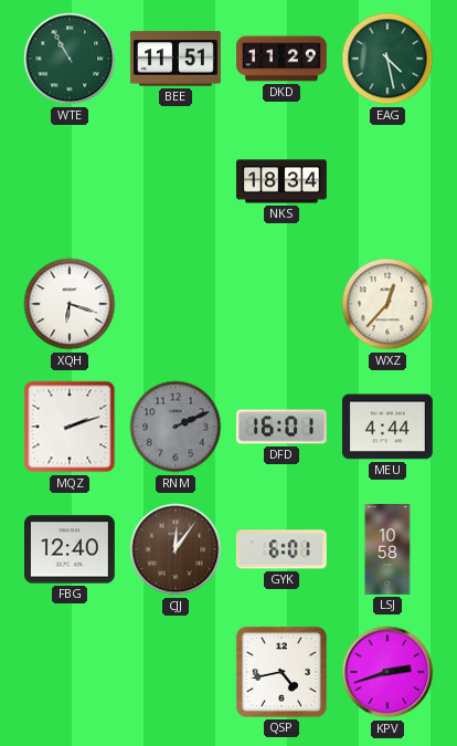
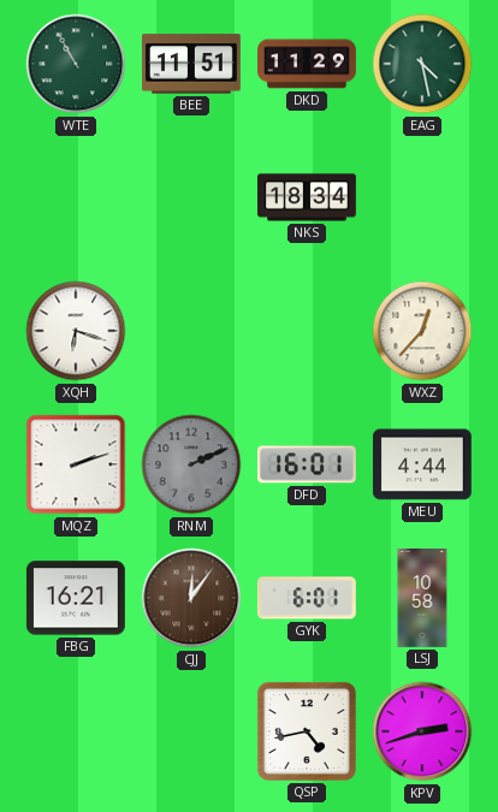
FBG: 12:40 -> 16:21 (76, 598)
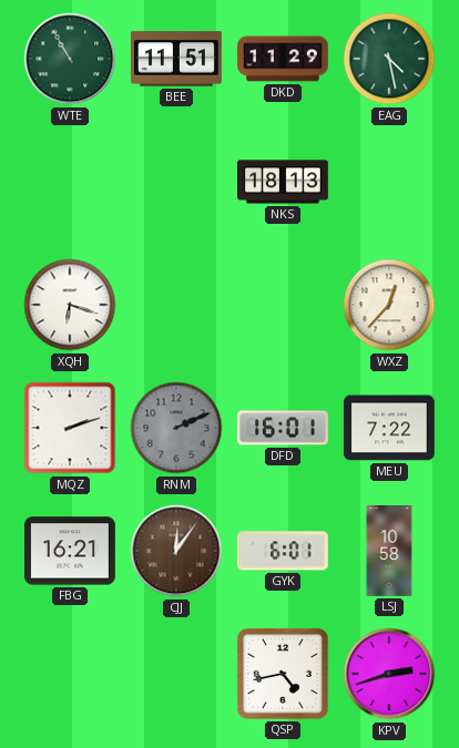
NKS: 18:34 -> 18:13 (284, 182)
MEU: 4:44 -> 7:22 (389, 428)
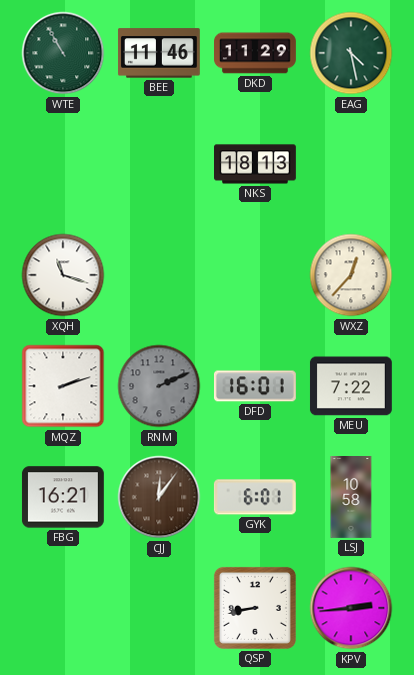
BEE: 11:51 -> 11:46 (159, 53)
XQH: 6:18 -> 11:18 (63, 275)
QSP: 4:43 -> 8:43 (255, 608)
KPV: 2:42 -> 2:44 (351, 608)
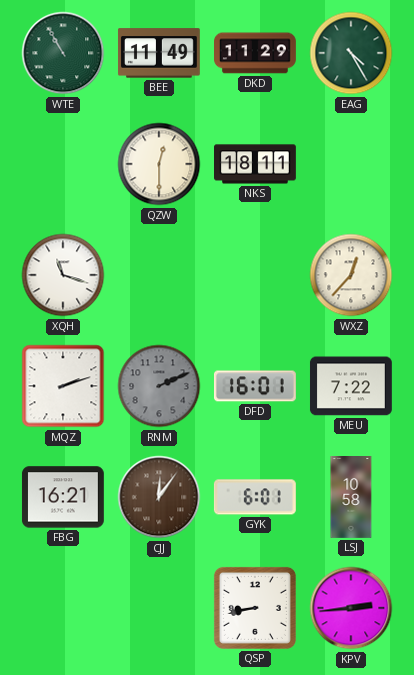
BEE: 11:46 -> 11:49 (159, 53)
EAG: 4:28 -> 4:25 (351, 53)
QZW: none -> 12:30 (159, 164)
NKS: 18:13 -> 18:11 (256, 164)
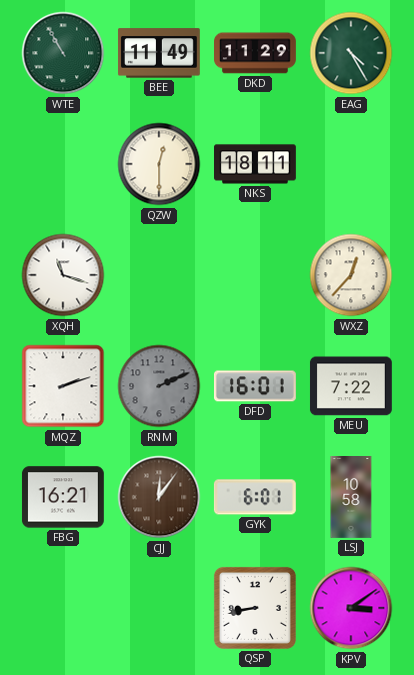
KPV: 2:44 -> 3:09 (351, 608)
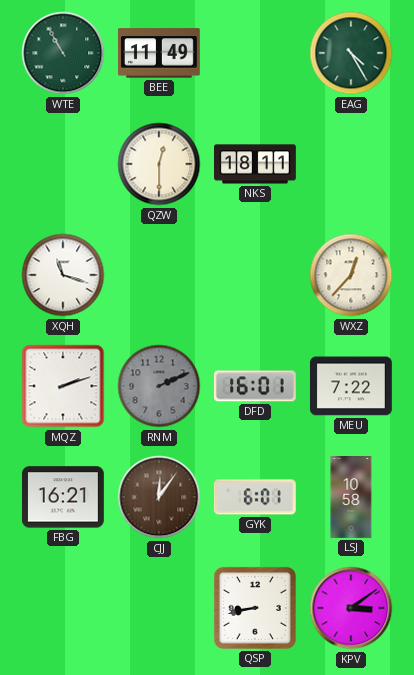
DKD: 11:29 -> none (256, 53)
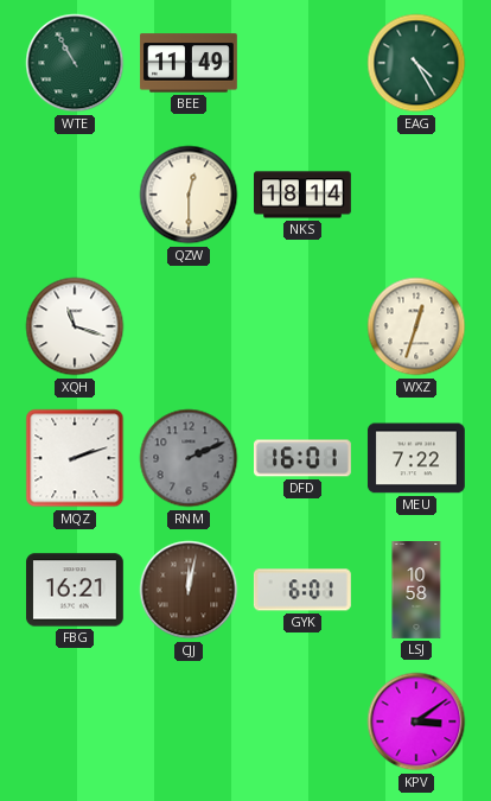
NKS: 18:11 -> 18:14 (304, 195)
WXZ: 12:37 -> 12:33 (416, 326)
CJJ: 12:06 -> 12:02 (189, 590)
QSP: 8:43 -> none (255, 608)
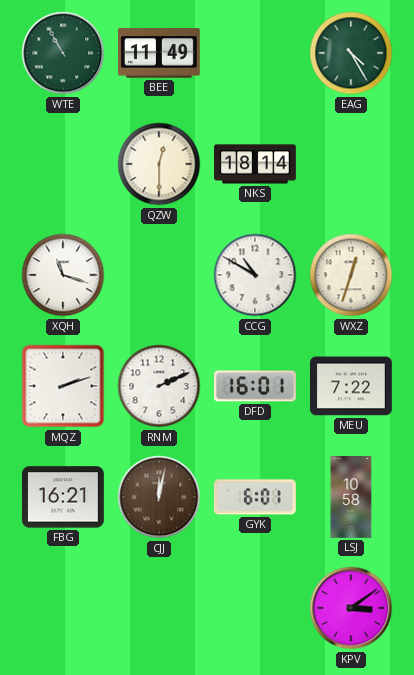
CCG: none -> 10:50 (255, 275)
RNM dial: grey -> white (159, 386)
